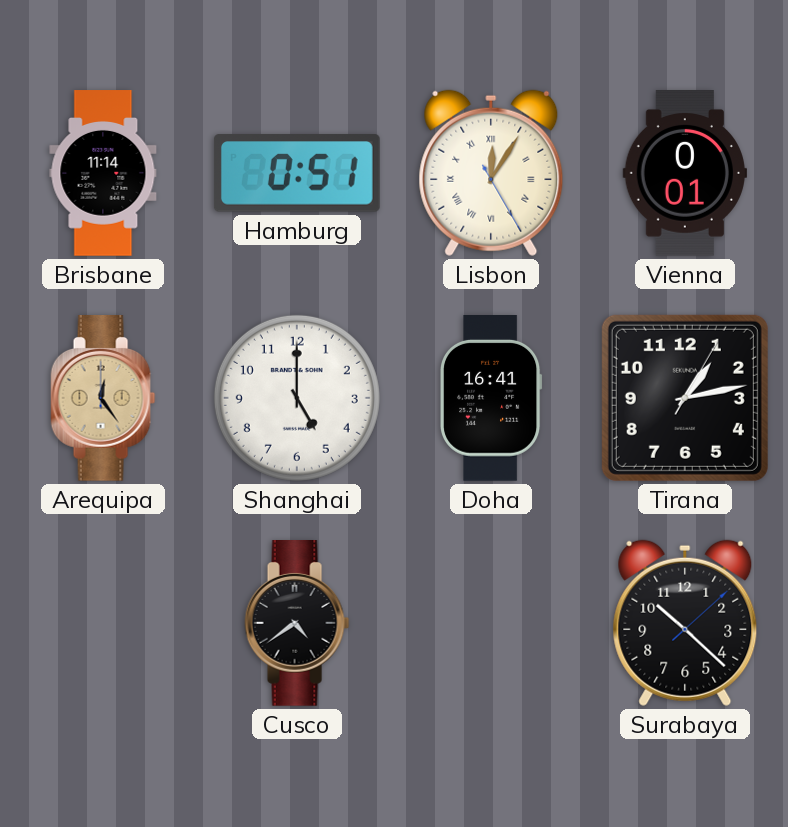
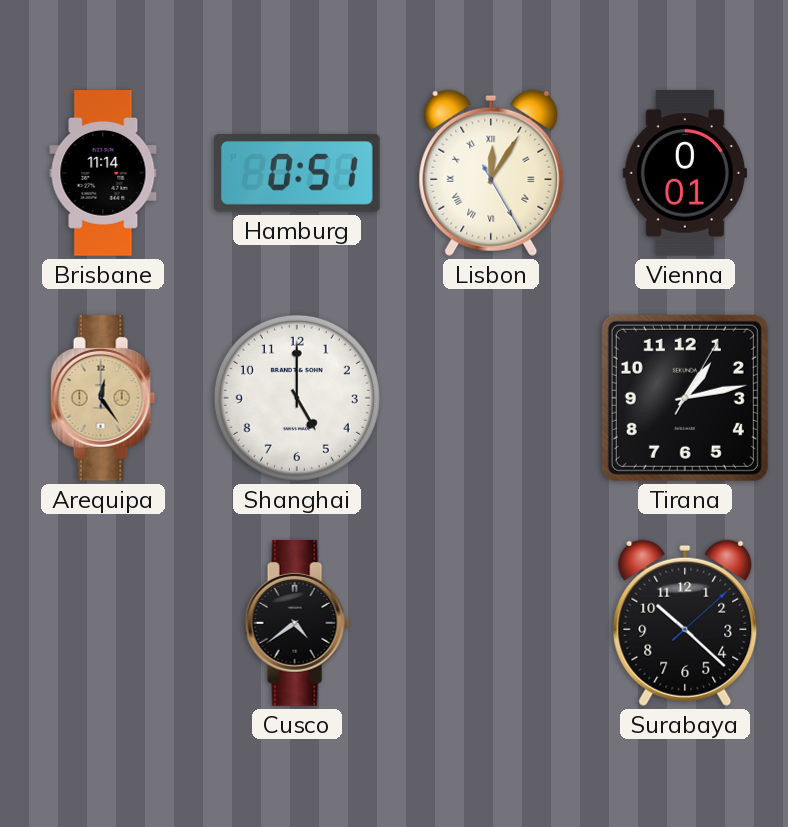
Doha: 16:41 -> none (492, 399)
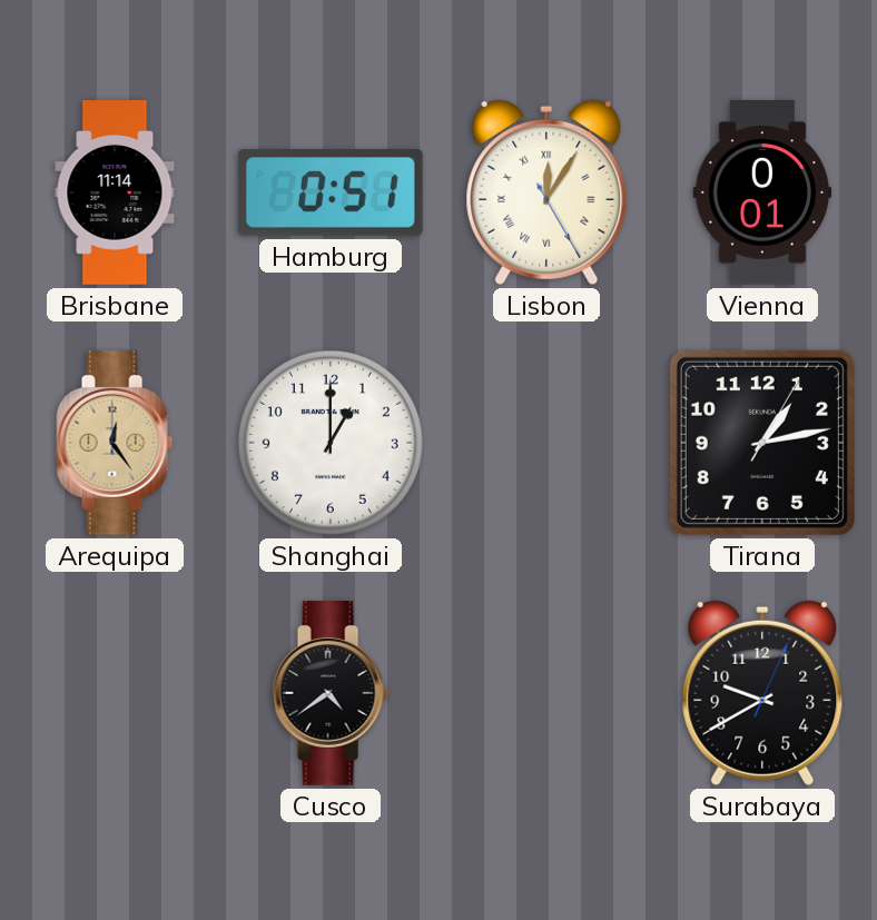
Shanghai: 5:00 -> 1:00 (331, 443)
Surabaya: 10:22 -> 9:40 (762, 693)
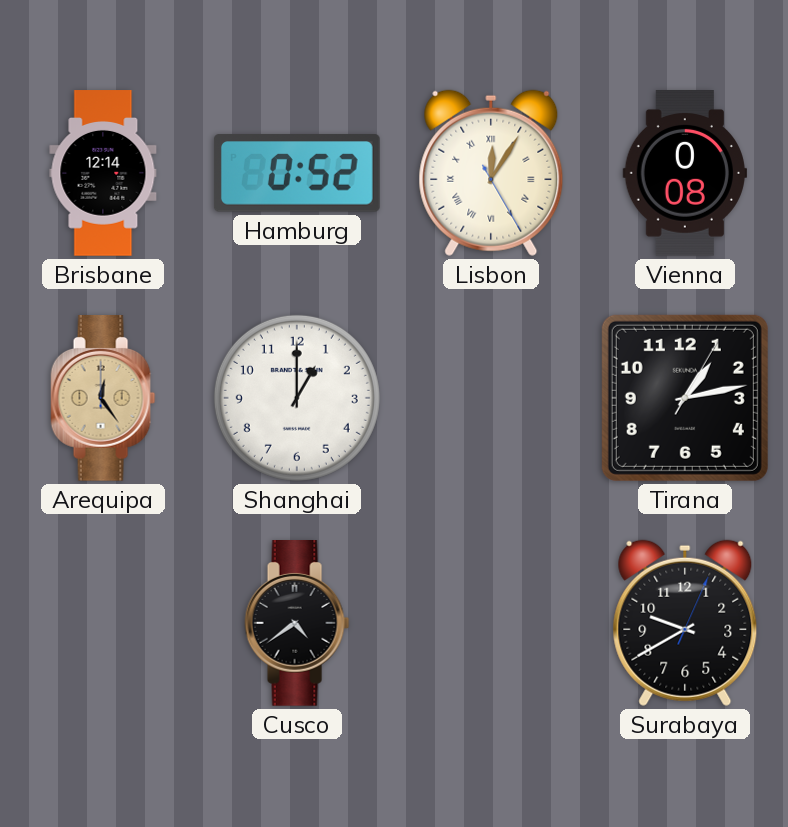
Brisbane: 11:14 -> 12:14 (103, 173)
Hamburg: 0:51 -> 0:52 (297, 173)
Vienna: 0:01 -> 0:08 (684, 174)
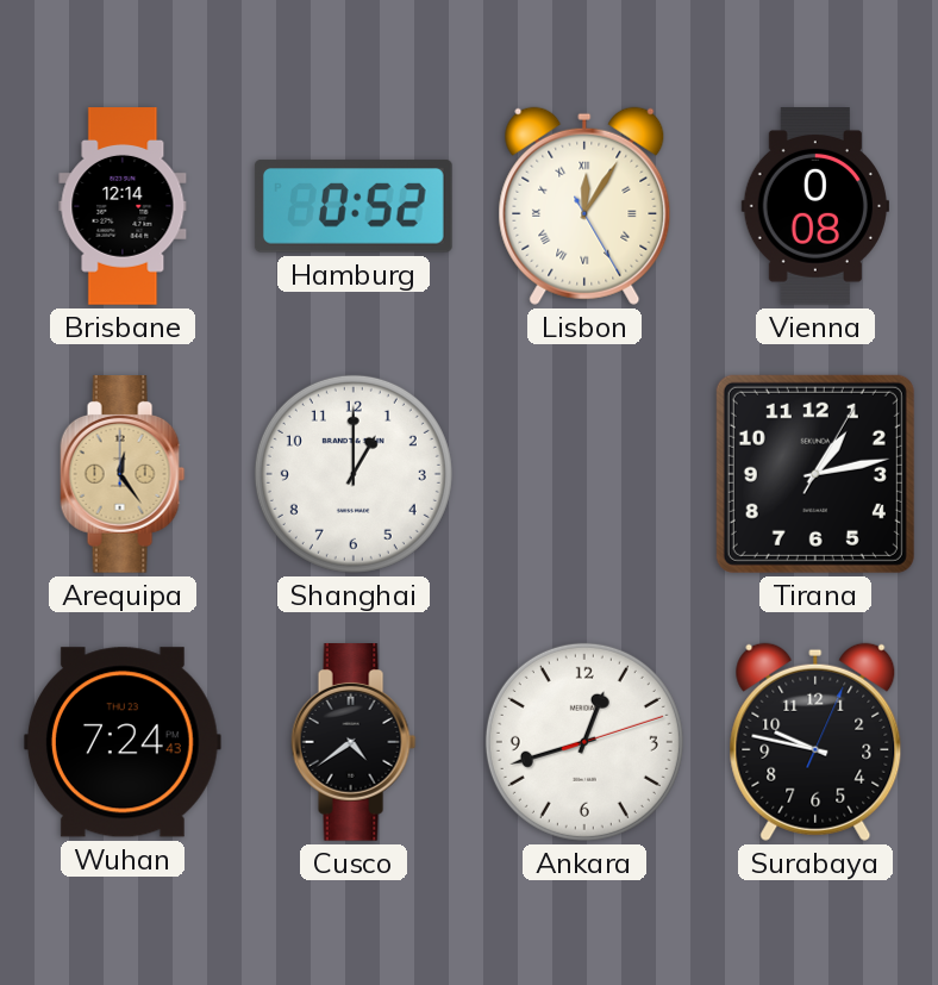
Wuhan: none -> 7:24 (123, 742)
Ankara: none -> 12:42 (584, 742)
Surabaya: 9:40 -> 9:47 (815, 742)
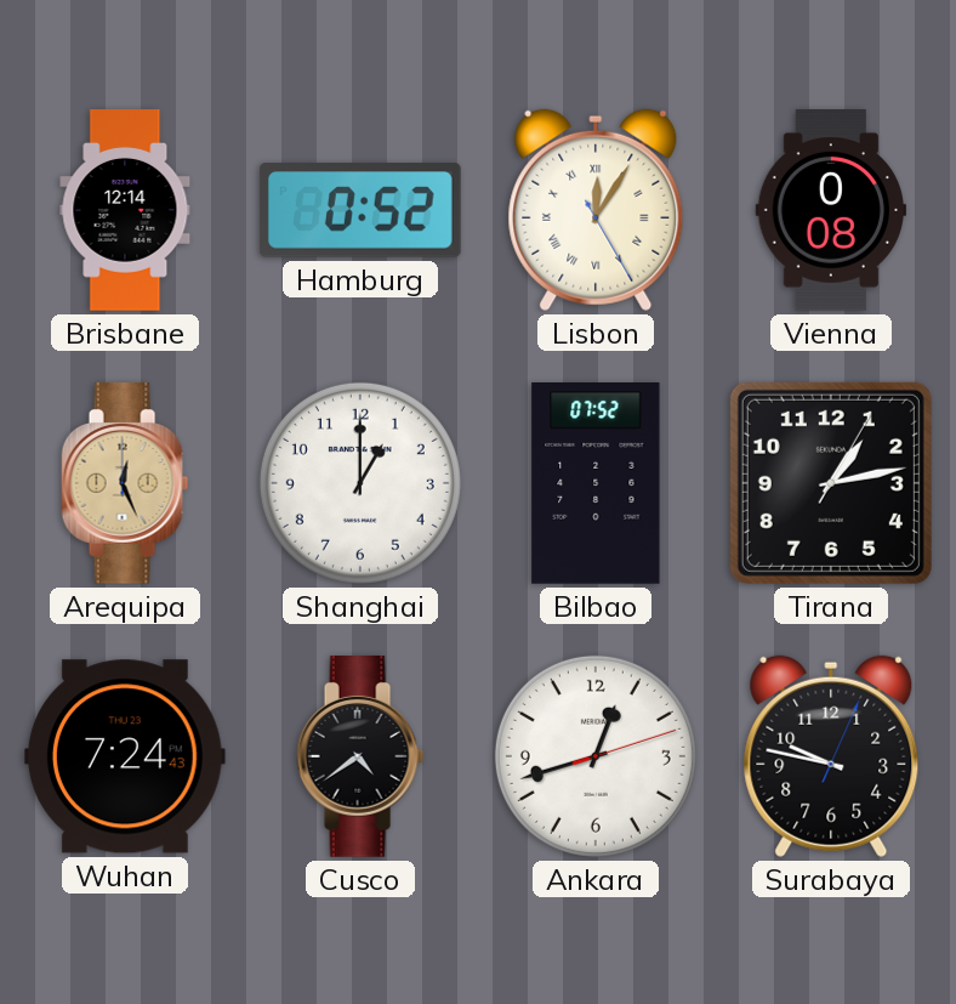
Arequipa: 12:24 -> 12:26 (125, 484)
Bilbao: none -> 07:52 (596, 484)
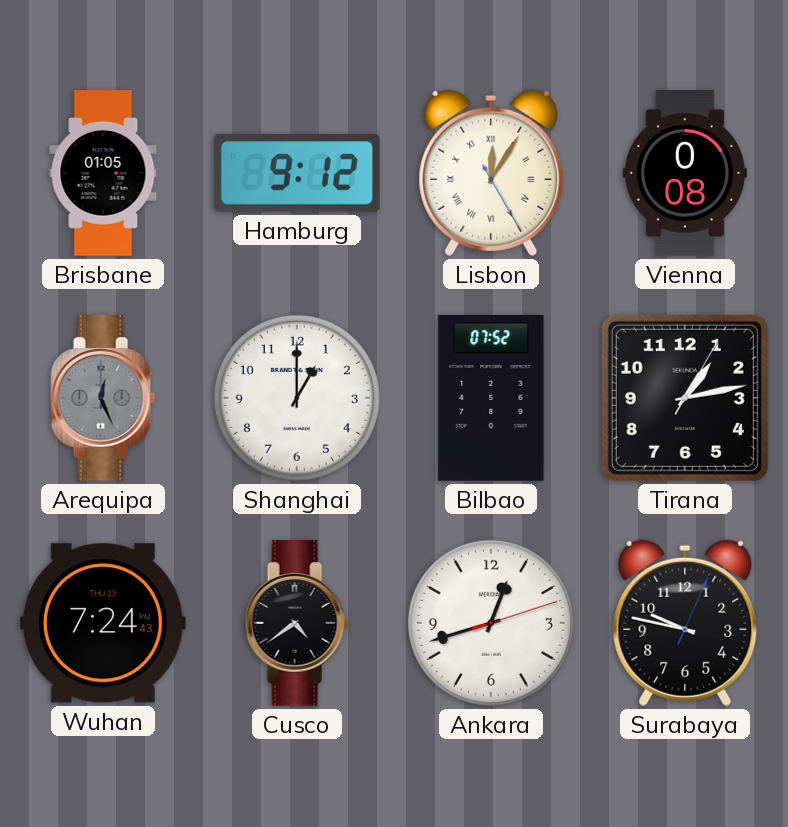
Brisbane: 12:14 -> 01:05 (103, 173)
Hamburg: 0:52 -> 9:12 (297, 173)
Arequipa dial: champagne -> grey (103, 399)
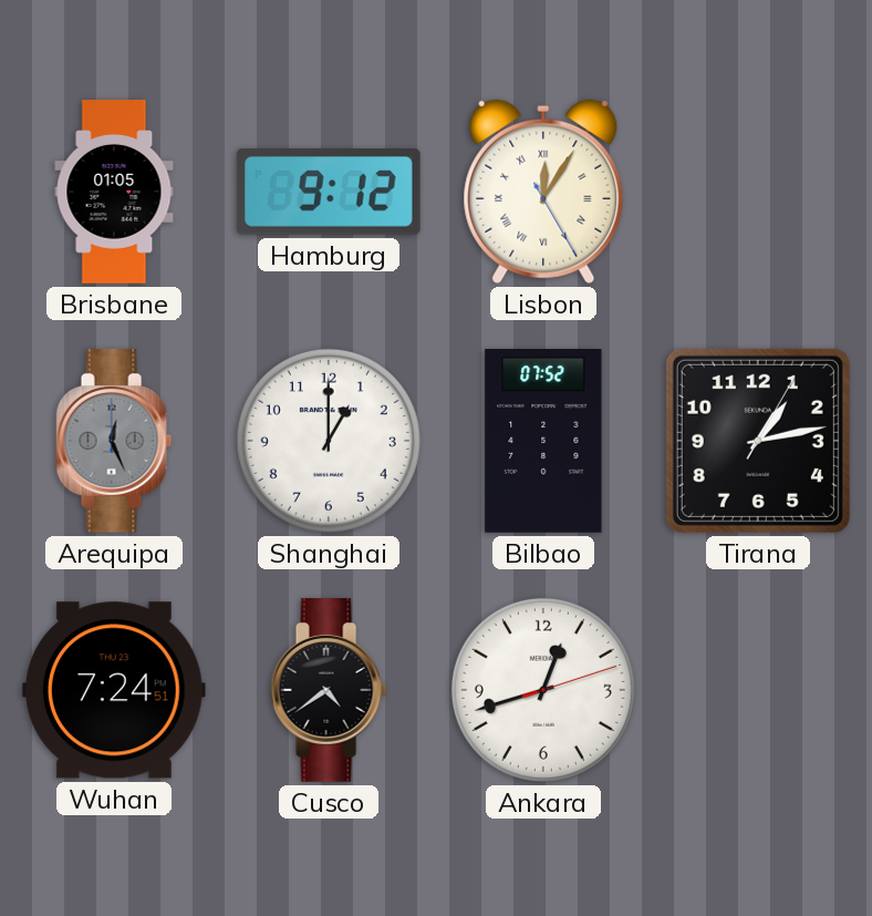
Vienna: 0:08 -> none (684, 174)
Wuhan: 7:24:43 -> 7:24:51 (114, 690)
Surabaya: 9:47 -> none (685, 623)
